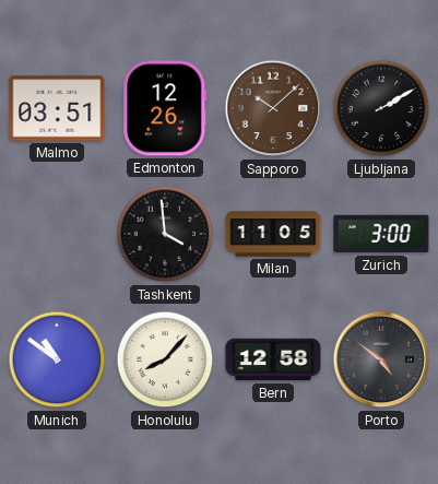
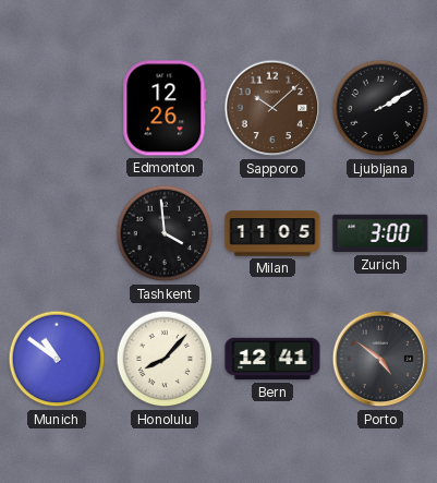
Malmo: 03:51 -> none (57, 108)
Bern: 12:58 -> 12:41 (272, 359)
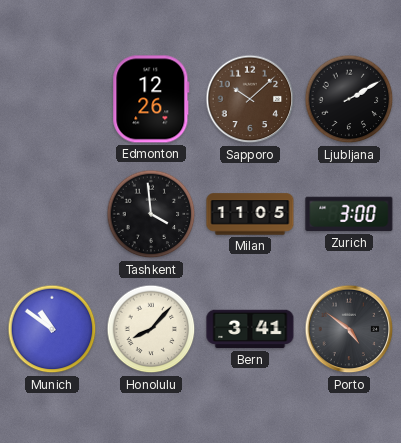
Bern: 12:41 -> 3:41 (250, 329)
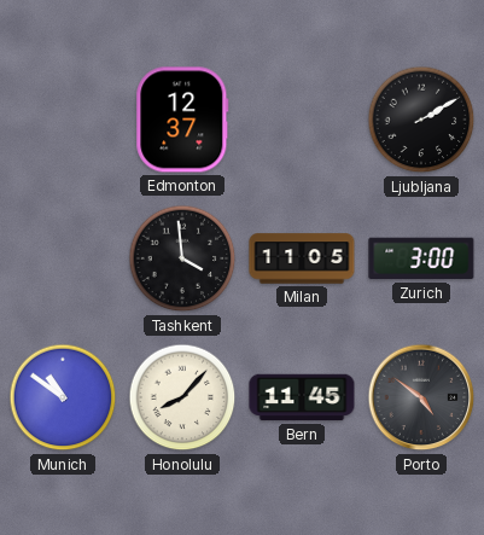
Edmonton: 12:26 -> 12:37 (182, 120)
Sapporo: 10:08 -> none (250, 99)
Bern: 3:41 -> 11:45 (302, 397)
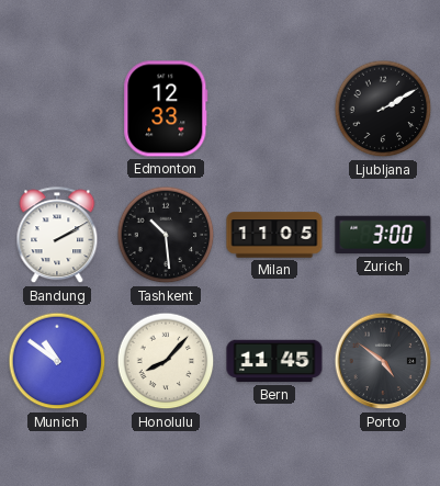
Edmonton: 12:37 -> 12:33 (166, 109)
Bandung: none -> 2:10 (57, 236)
Tashkent: 3:59 -> 10:29 (166, 235)
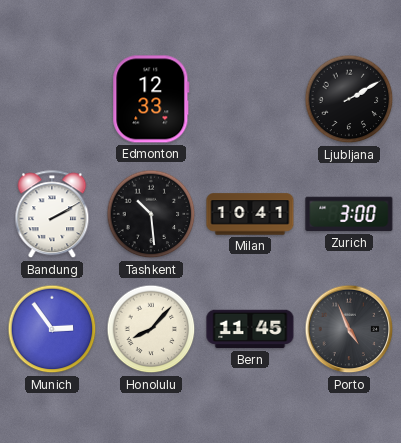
Milan: 11:05 -> 10:41 (250, 214)
Munich: 10:51 -> 2:54 (52, 329)
Porto: 4:51 -> 4:56 (349, 329)
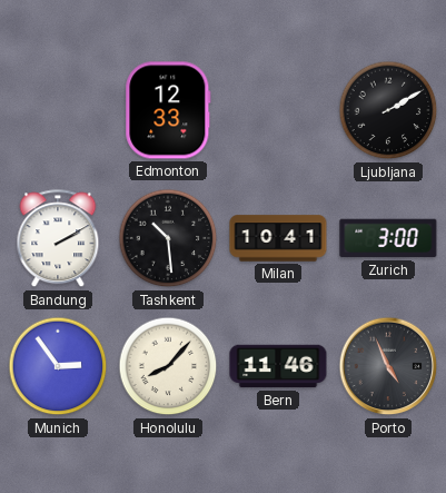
Bern: 11:45 -> 11:46 (278, 366)
